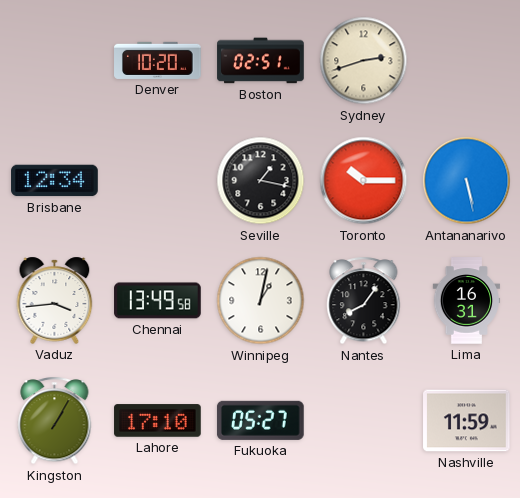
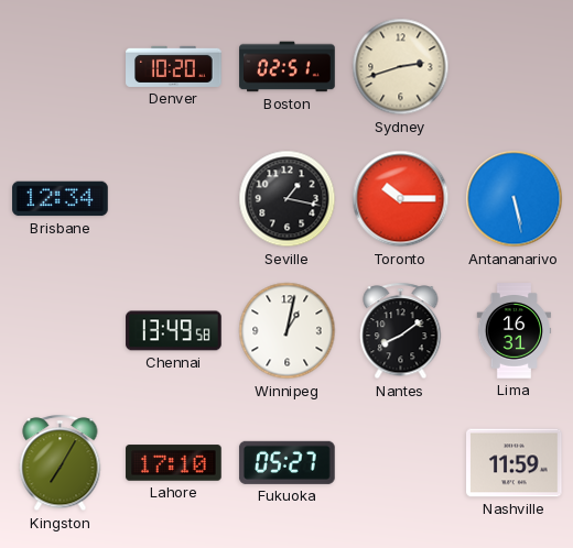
Vaduz: 3:44 -> none (55, 300)
Nantes: 8:06 -> 8:09 (401, 331)
Kingston: 1:05 -> 7:05 (61, 463)
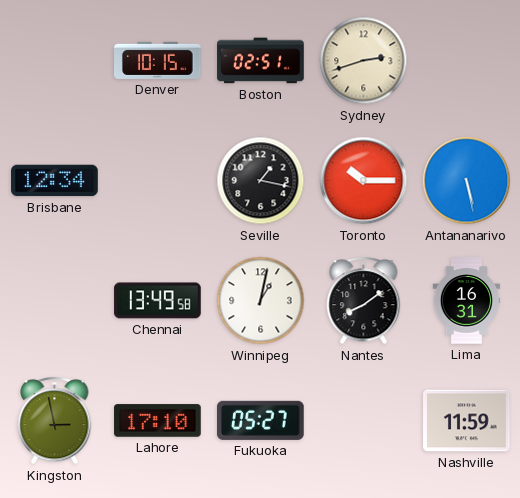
Denver: 10:20 -> 10:15 (158, 60)
Kingston: 7:05 -> 2:58 (55, 421)
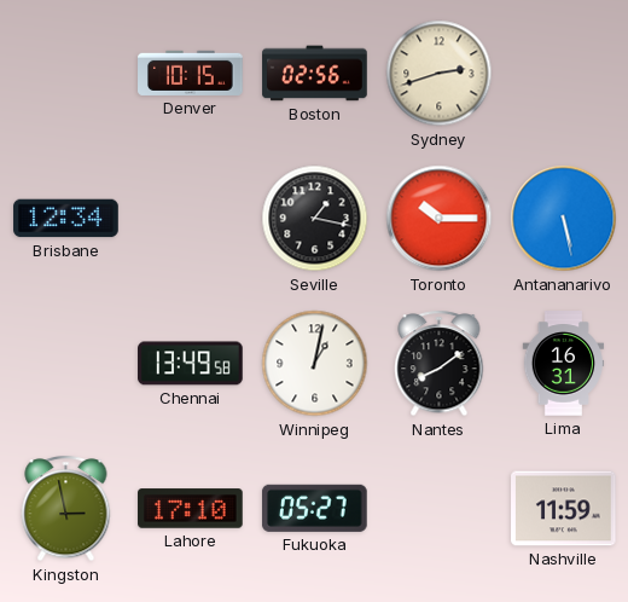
Boston: 02:51 -> 02:56 (315, 74)
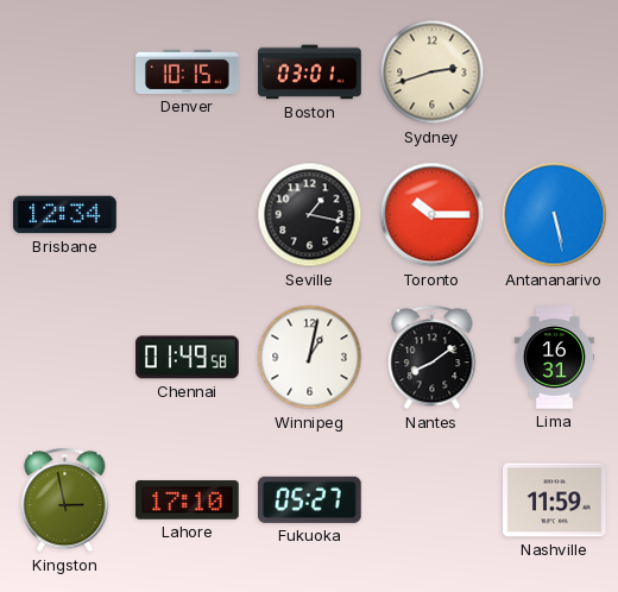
Boston: 02:56 -> 03:01 (310, 73)
Chennai: 13:49 -> 01:49 (188, 358)
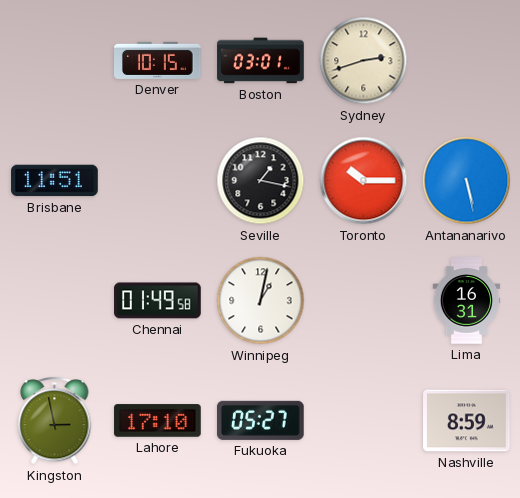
Brisbane: 12:34 -> 11:51 (55, 181)
Nantes: 8:09 -> none (433, 358)
Nashville: 11:59 -> 8:59 (467, 421)
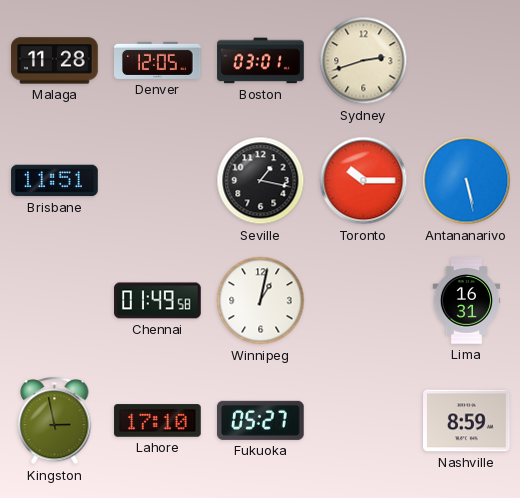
Malaga: none -> 11:28 (55, 61)
Denver: 10:15 -> 12:05 (158, 60)
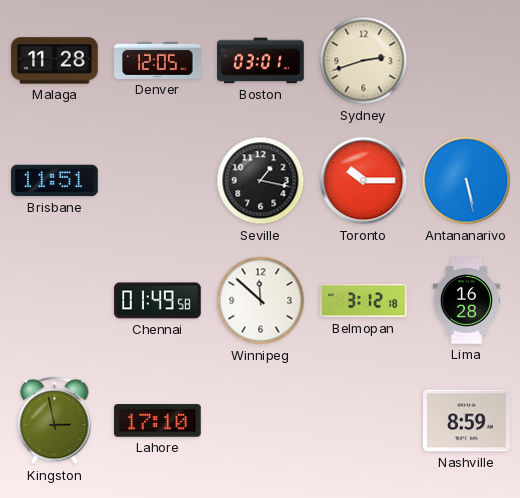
Winnipeg: 1:02 -> 11:52 (261, 301)
Belmopan: none -> 3:12 (364, 301)
Lima: 16:31 -> 16:28 (467, 301)
Fukuoka: 05:27 -> none (260, 420)
